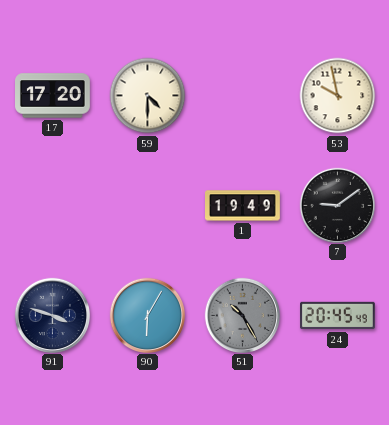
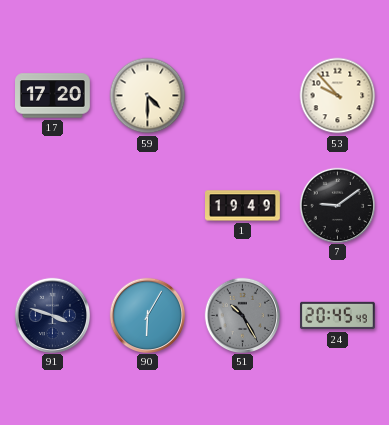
53: 9:58 -> 9:53 (338, 96)
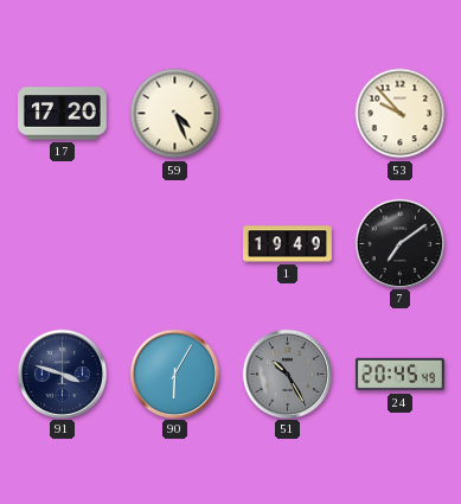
59: 4:30 -> 4:26 (175, 114)
7: 9:09 -> 7:09 (399, 243)
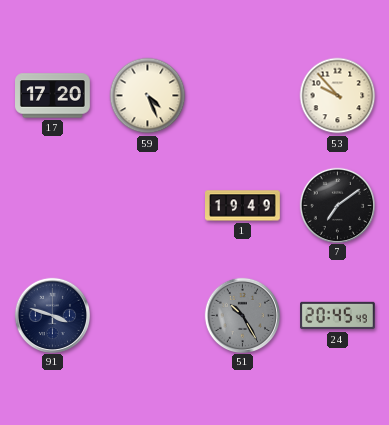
90: 6:05 -> none (174, 374)
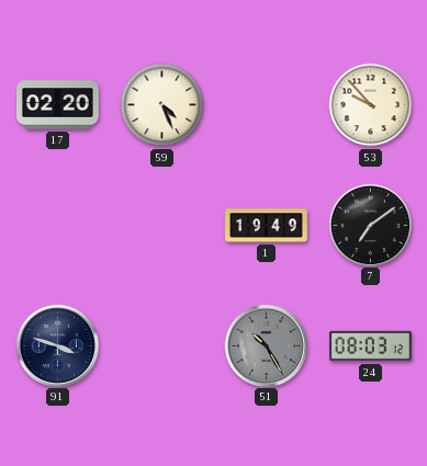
17: 17:20 -> 02:20 (58, 105)
24: 20:45 -> 08:03 (371, 346)
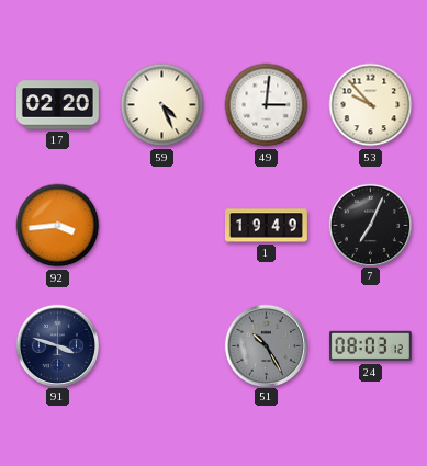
49: none -> 3:01 (267, 105)
92: none -> 3:44 (58, 226)
7: 7:09 -> 7:04 (370, 225)
